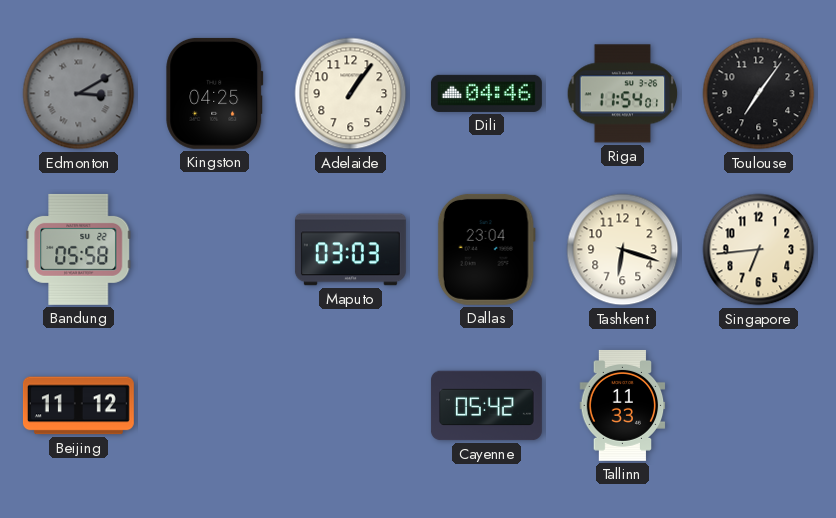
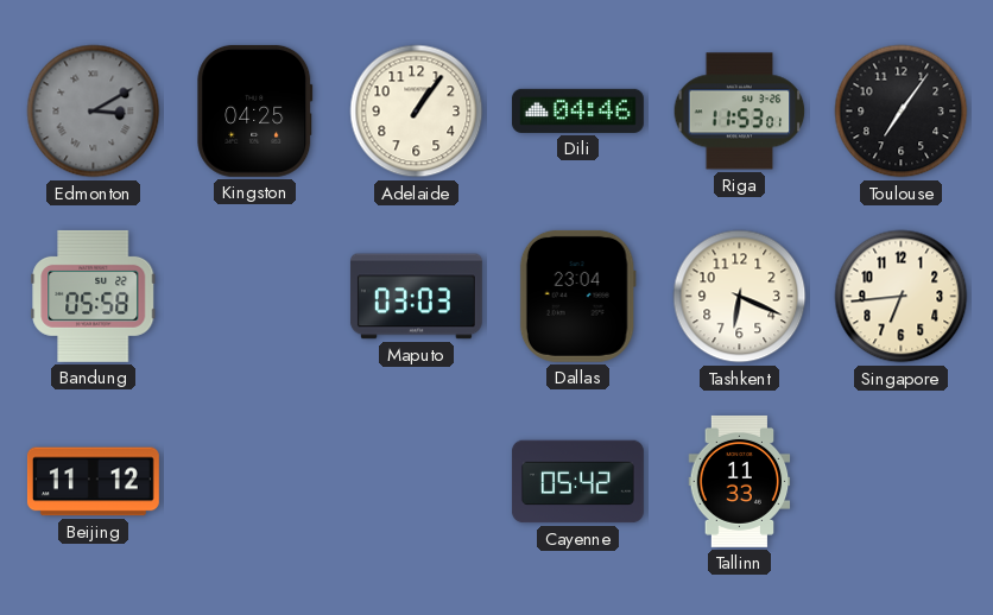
Riga: 11:54 -> 11:53 (740, 112)
Tashkent: 6:18 -> 6:19 (740, 297)
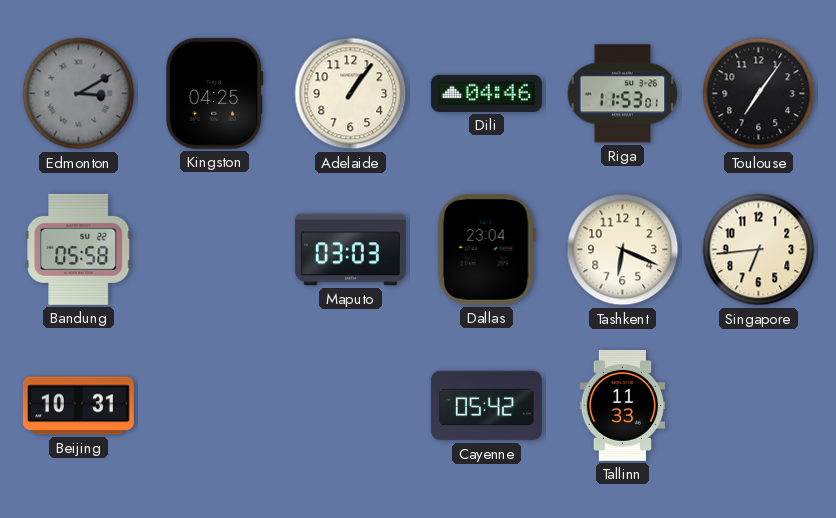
Beijing: 11:12 -> 10:31 (78, 406)
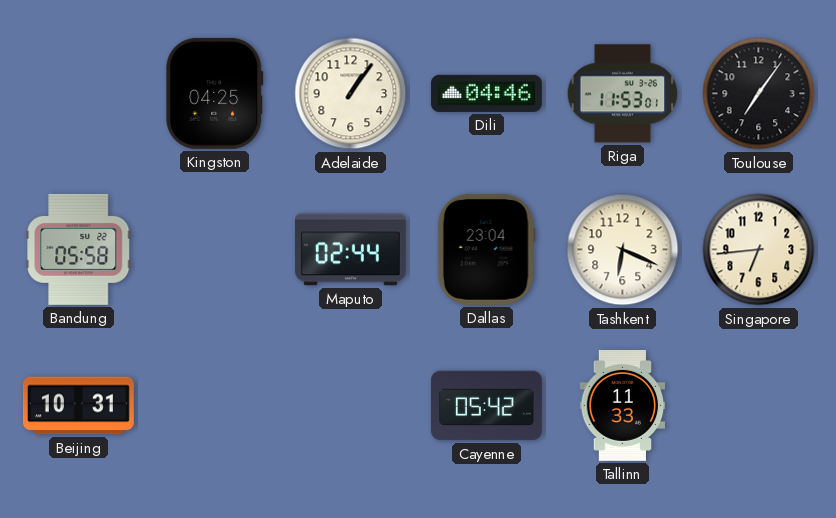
Edmonton: 3:10 -> none (79, 94)
Maputo: 03:03 -> 02:44 (350, 250)
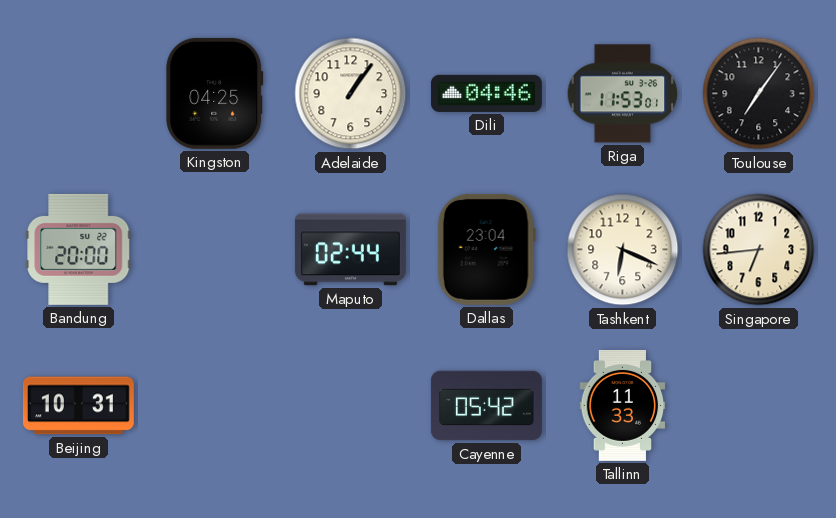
Bandung: 05:58 -> 20:00 (79, 249)
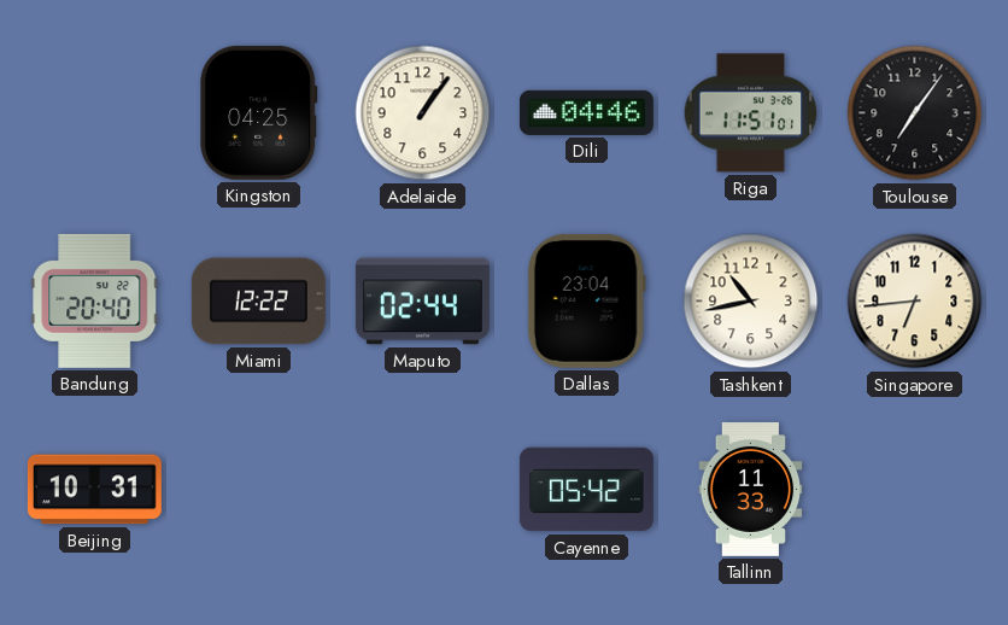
Riga: 11:53 -> 11:51 (751, 113)
Bandung: 20:00 -> 20:40 (95, 300)
Miami: none -> 12:22 (258, 302)
Tashkent: 6:19 -> 10:43 (751, 302)
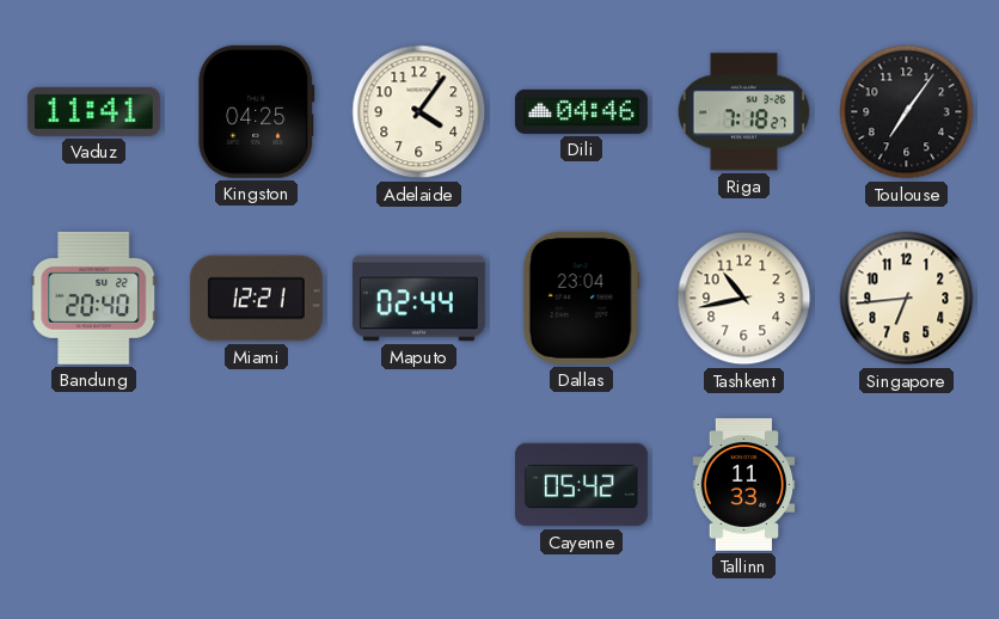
Vaduz: none -> 11:41 (93, 111)
Adelaide: 1:06 -> 4:06 (419, 112)
Riga: 11:51 -> 7:18 (744, 112)
Miami: 12:22 -> 12:21 (256, 299)
Beijing: 10:31 -> none (94, 490)
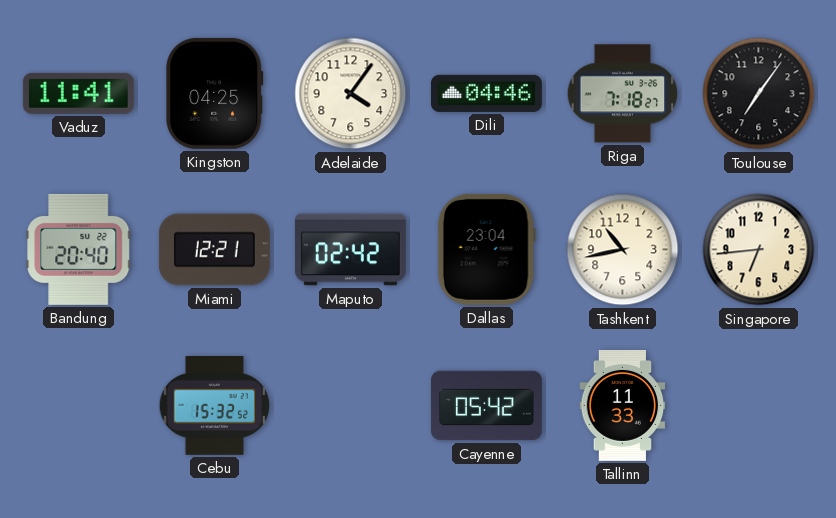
Maputo: 02:44 -> 02:42 (350, 250)
Cebu: none -> 15:32 (215, 405)
